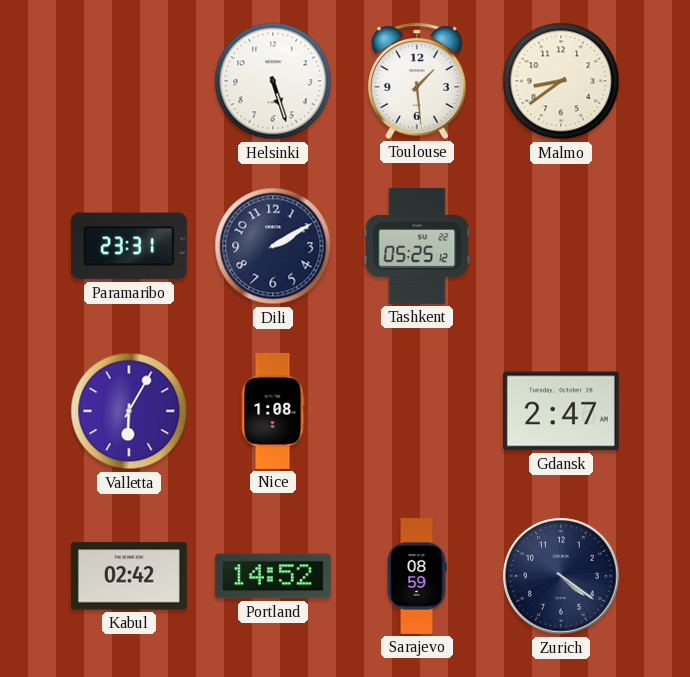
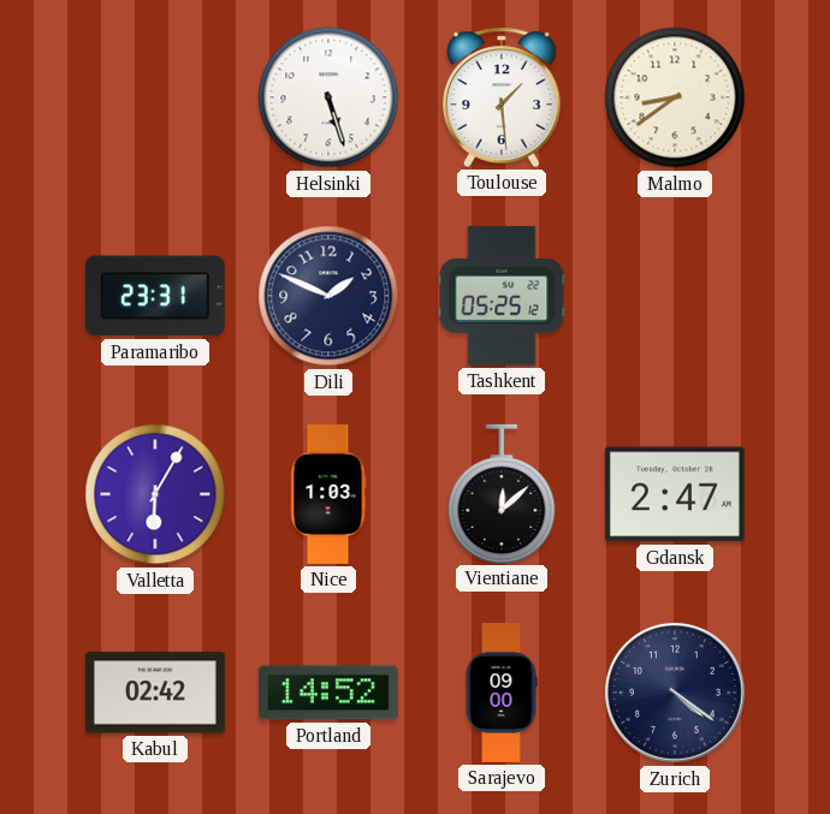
Dili: 2:10 -> 1:49 (328, 296)
Nice: 1:08 -> 1:03 (328, 494)
Vientiane: none -> 12:08 (502, 493)
Sarajevo: 08:59 -> 09:00 (502, 694)
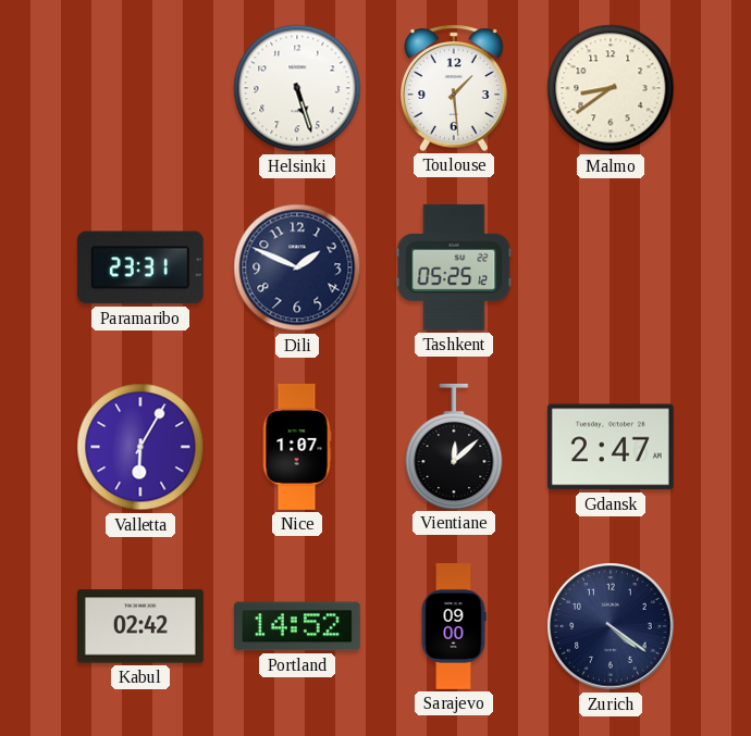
Nice: 1:03 -> 1:07 (297, 447)
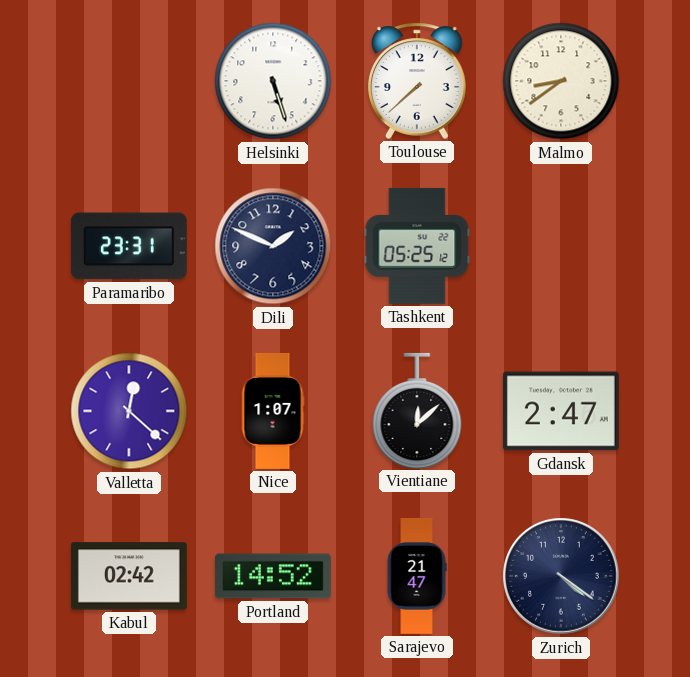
Toulouse: 1:29 -> 7:38 (418, 81)
Valletta: 6:05 -> 12:22 (129, 411)
Sarajevo: 09:00 -> 21:47 (417, 577)
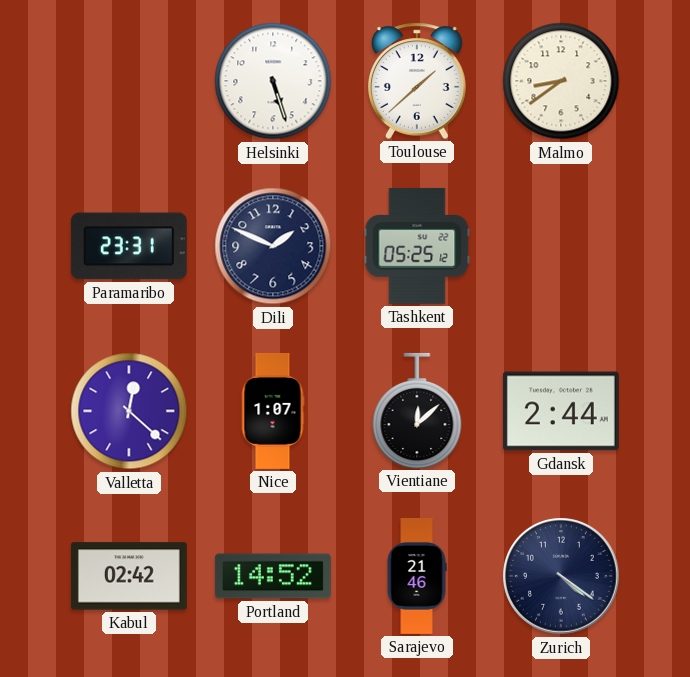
Toulouse: 7:38 -> 1:38 (418, 81)
Gdansk: 2:47 -> 2:44 (561, 411)
Sarajevo: 21:47 -> 21:46 (417, 577)
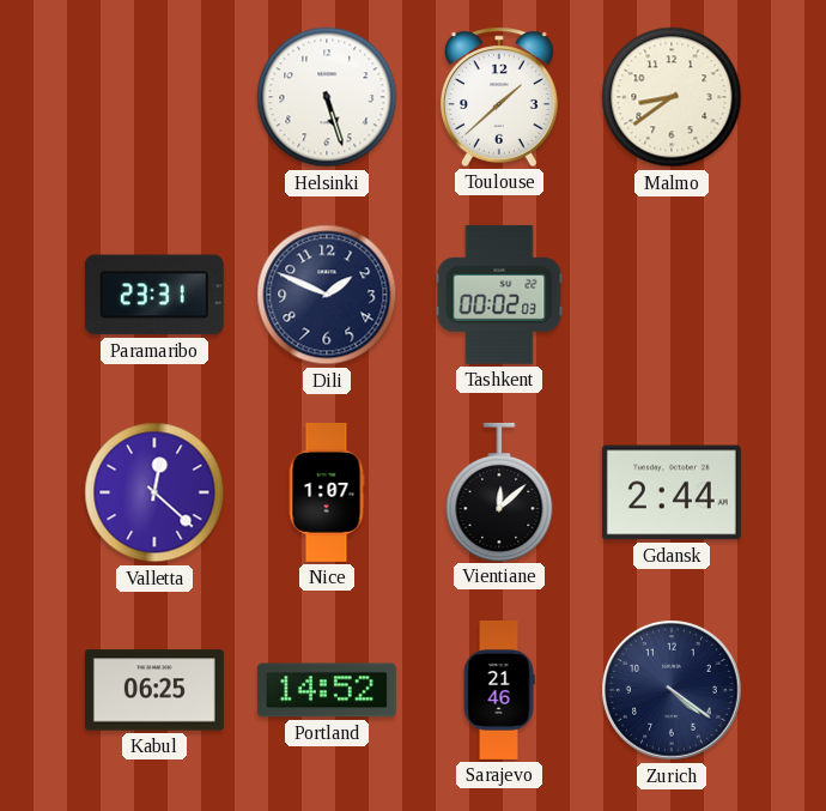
Tashkent: 05:25 -> 00:02 (499, 295)
Kabul: 02:42 -> 06:25 (154, 690)
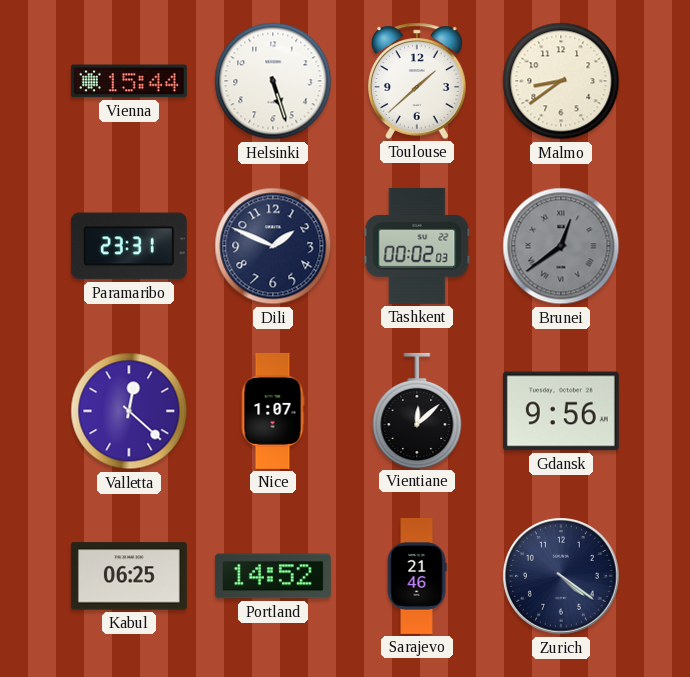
Vienna: none -> 15:44 (129, 81)
Brunei: none -> 12:39 (561, 246)
Gdansk: 2:44 -> 9:56 (561, 411)
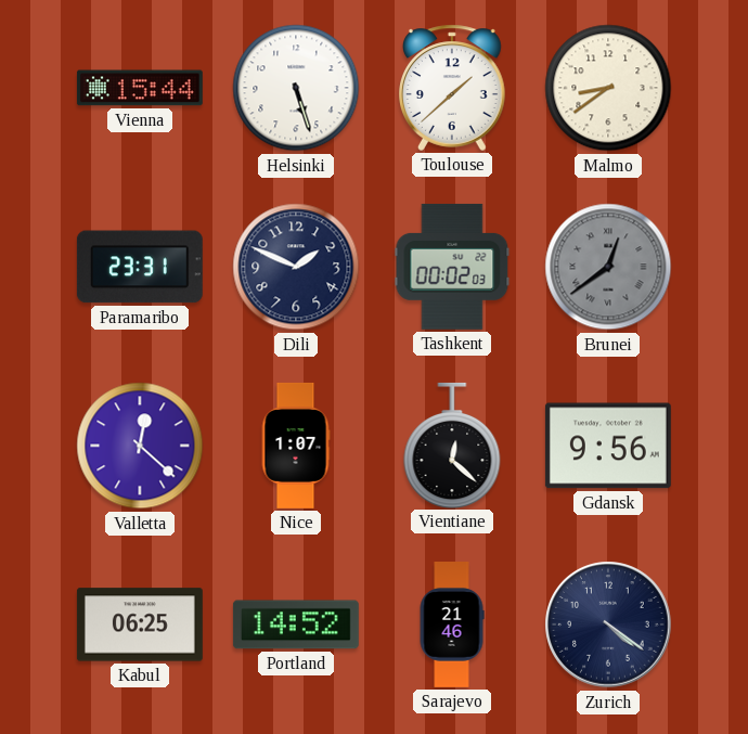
Vientiane: 12:08 -> 12:22 (452, 445)
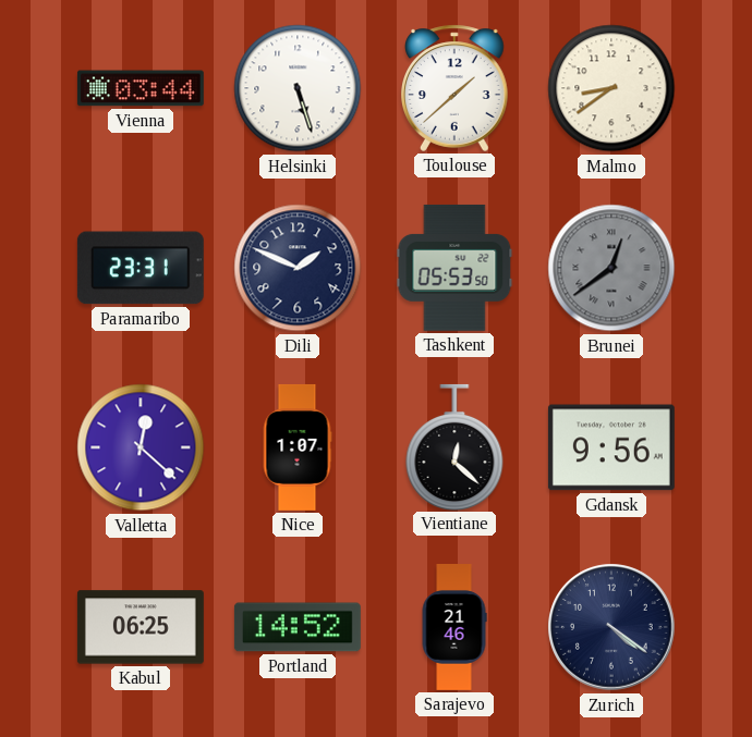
Vienna: 15:44 -> 03:44 (141, 88)
Tashkent: 00:02 -> 05:53 (454, 268)
